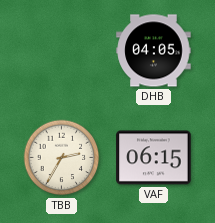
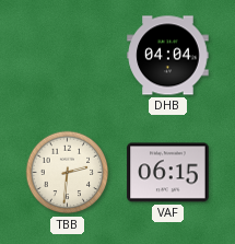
DHB: 04:05 -> 04:04 (168, 56)
TBB: 2:35 -> 2:31 (68, 173)
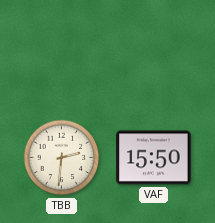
DHB: 04:04 -> none (168, 56)
VAF: 06:15 -> 15:50 (154, 158)
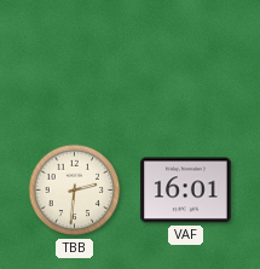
VAF: 15:50 -> 16:01 (186, 191)
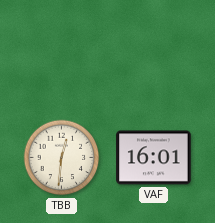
TBB: 2:31 -> 12:31 (62, 158)
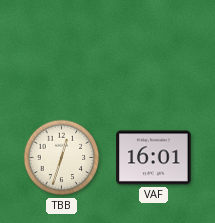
TBB: 12:31 -> 12:33 (62, 158)
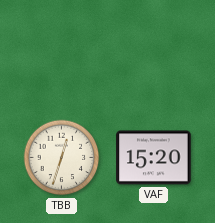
VAF: 16:01 -> 15:20 (154, 158)
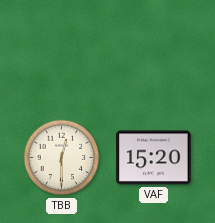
TBB: 12:33 -> 12:30 (62, 158)
